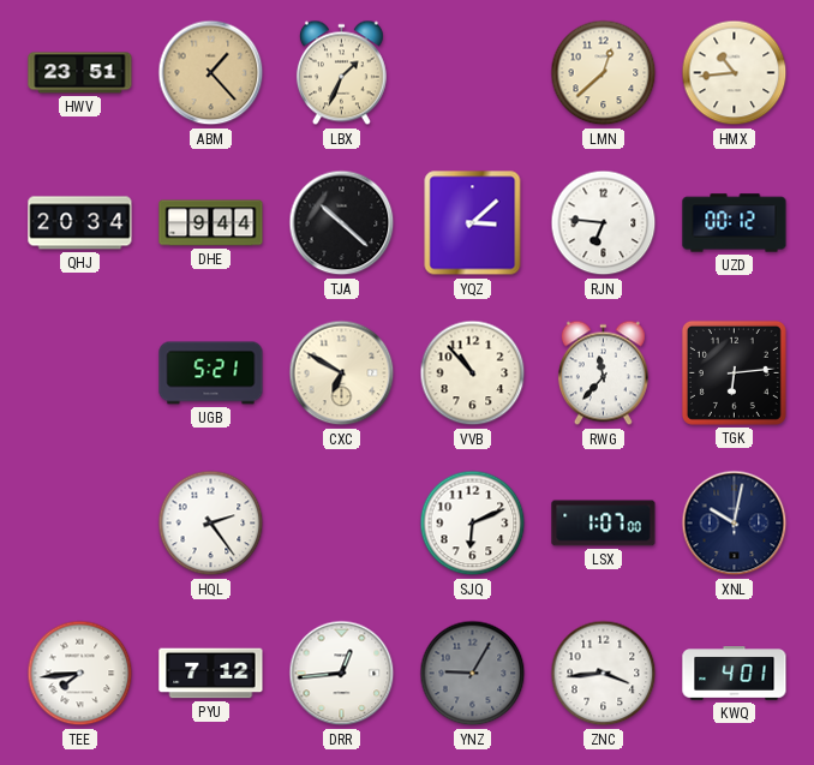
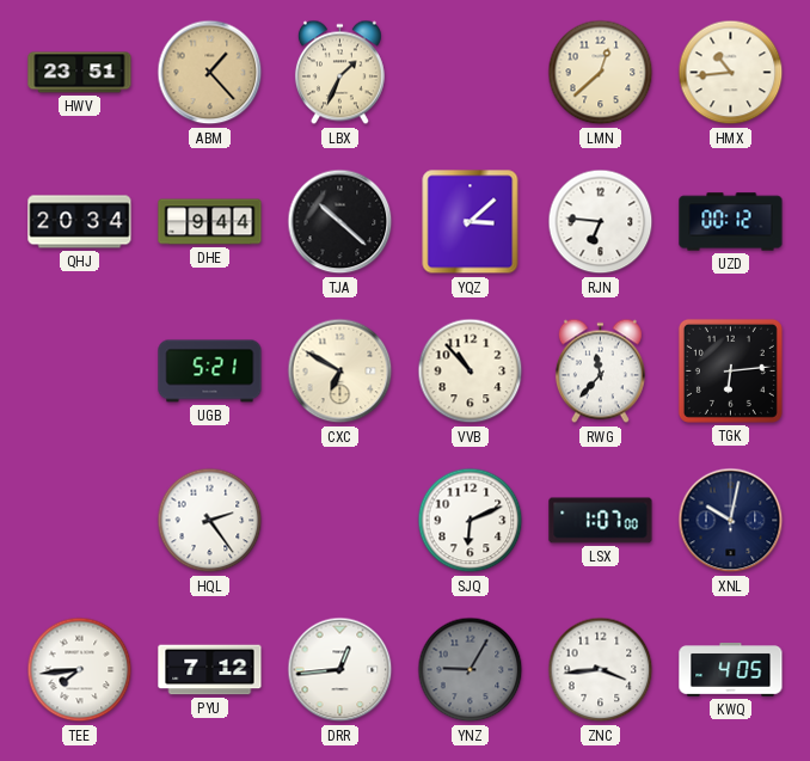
KWQ: 4:01 -> 4:05 (731, 670)
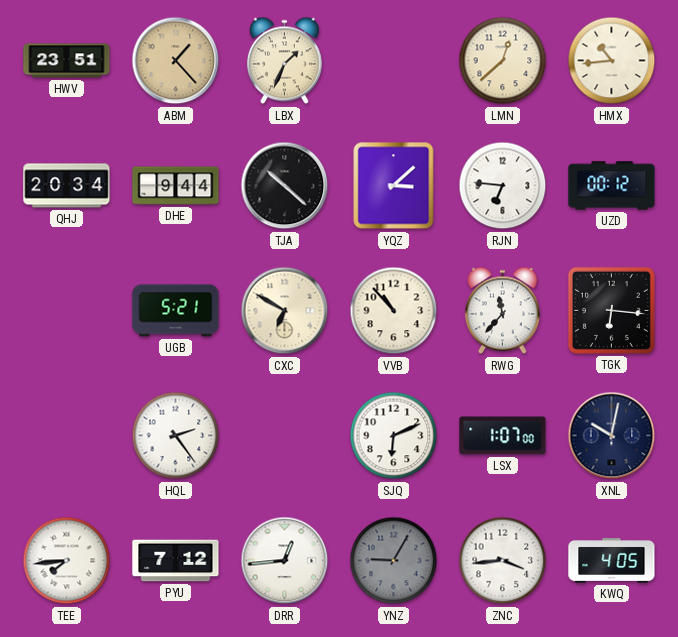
TGK: 6:14 -> 6:16 (611, 310)
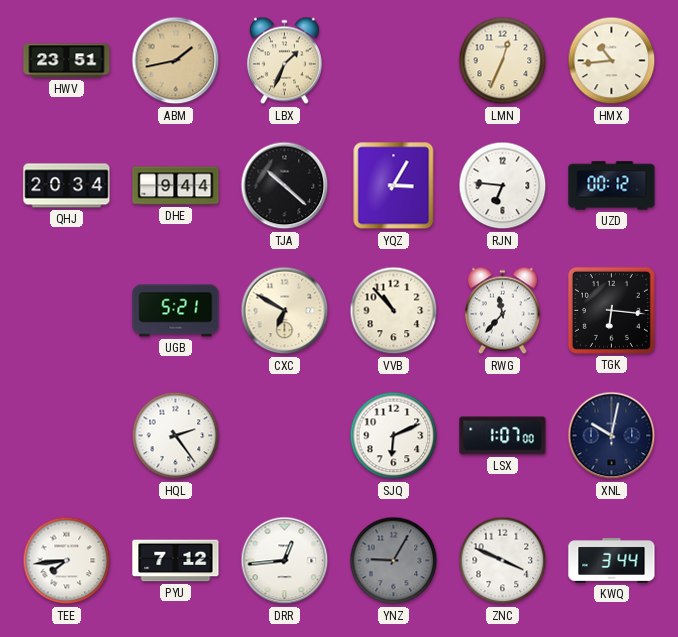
ABM: 1:23 -> 1:43 (176, 61)
LMN: 12:38 -> 12:34 (503, 61)
YQZ: 3:08 -> 3:05 (394, 186)
ZNC: 3:44 -> 3:49 (503, 561)
KWQ: 4:05 -> 3:44 (612, 561)
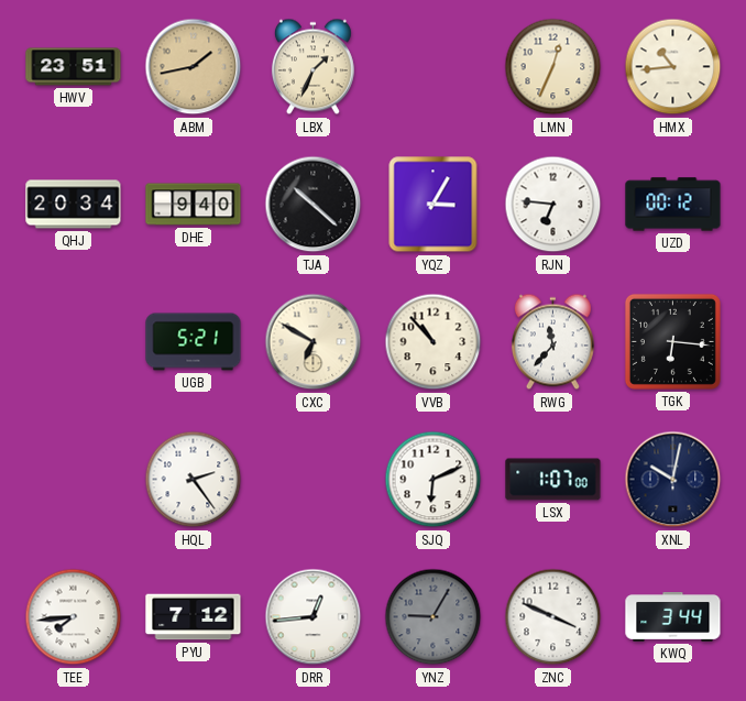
DHE: 9:44 -> 9:40 (194, 205)
